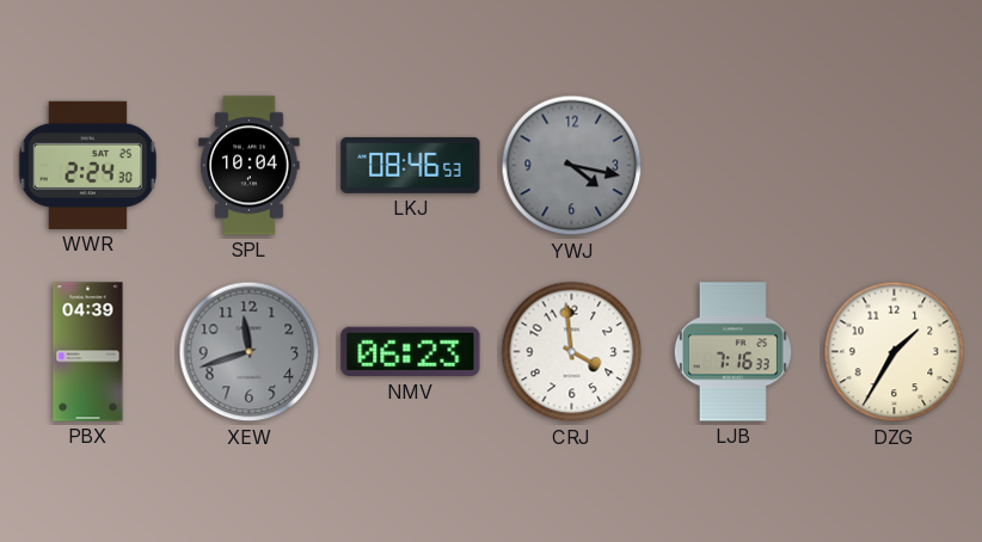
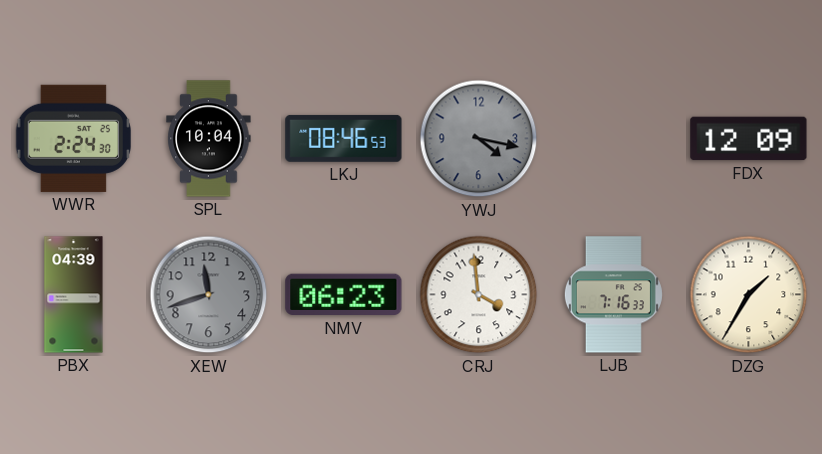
FDX: none -> 12:09 (749, 139)
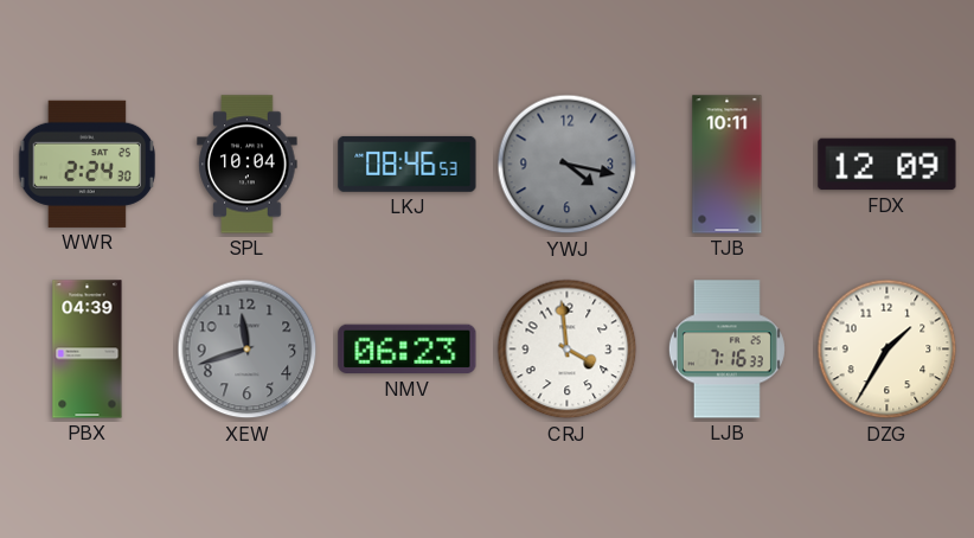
TJB: none -> 10:11 (728, 165)
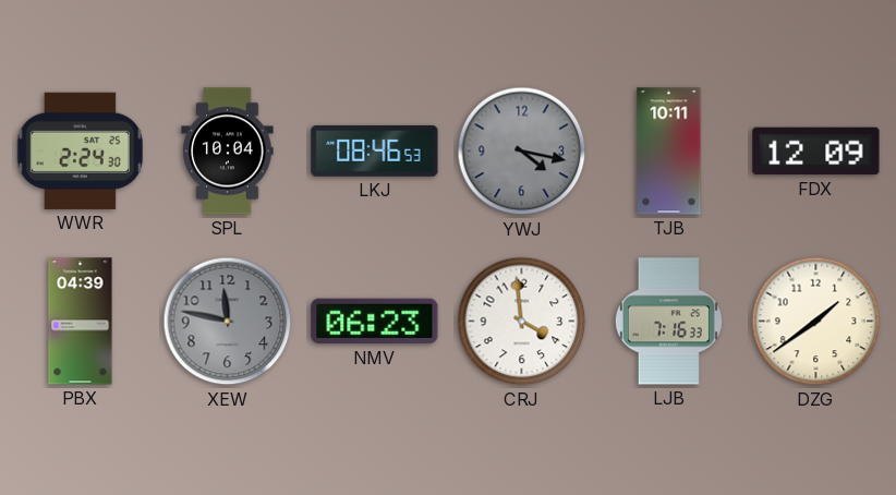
XEW: 11:42 -> 11:47 (228, 322)
DZG: 1:35 -> 1:39 (816, 322)
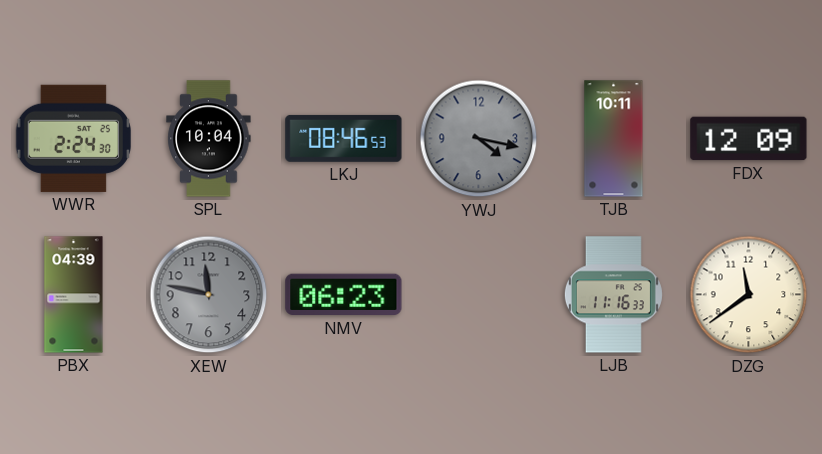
CRJ: 3:59 -> none (522, 322)
LJB: 7:16 -> 11:16 (613, 295)
DZG: 1:39 -> 11:39 (749, 295)
